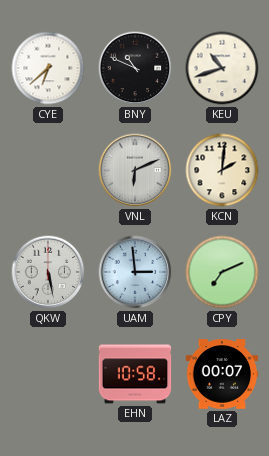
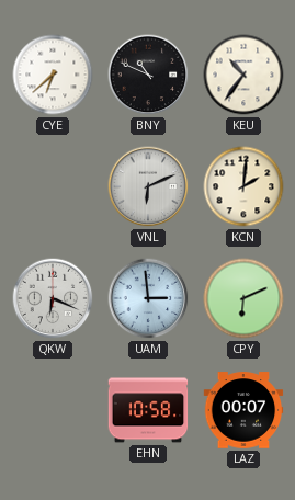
KEU: 10:42 -> 10:36 (243, 75)
QKW: 5:28 -> 6:19 (53, 298)
CPY: 7:11 -> 6:11 (243, 298)
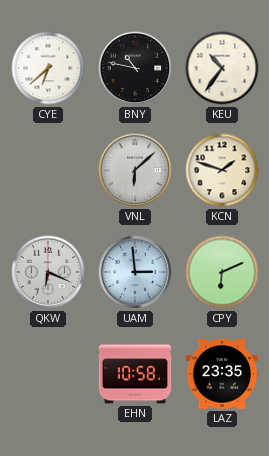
BNY: 10:49 -> 10:47 (135, 68)
VNL: 6:11 -> 6:08 (135, 170)
KCN: 2:01 -> 1:48 (222, 170)
LAZ: 00:07 -> 23:35 (222, 374)
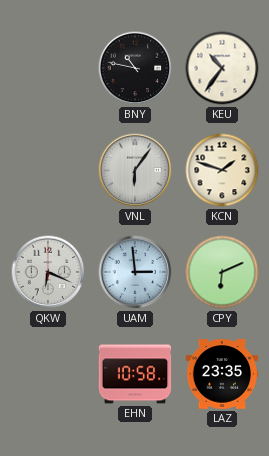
CYE: 6:38 -> none (48, 68)
VNL: 6:08 -> 6:06 (135, 170)
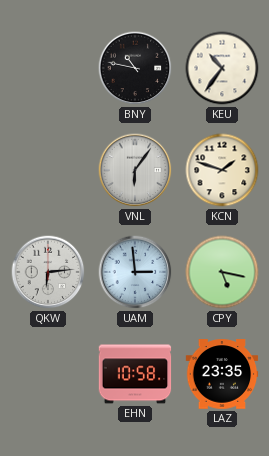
QKW: 6:19 -> 6:14 (48, 272)
CPY: 6:11 -> 5:17 (222, 272)
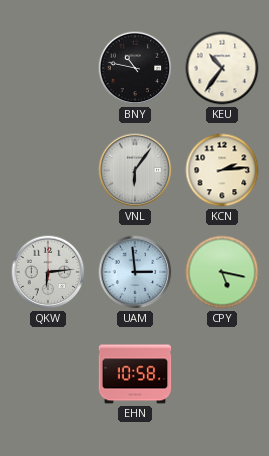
KCN: 1:48 -> 2:14 (222, 170)
LAZ: 23:35 -> none (222, 374)
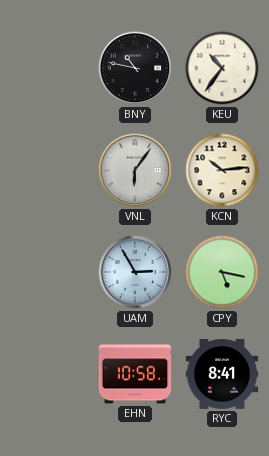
KCN: 2:14 -> 10:14 (222, 170)
QKW: 6:14 -> none (48, 272)
UAM: 2:59 -> 2:55 (135, 272)
RYC: none -> 8:41 (222, 375)
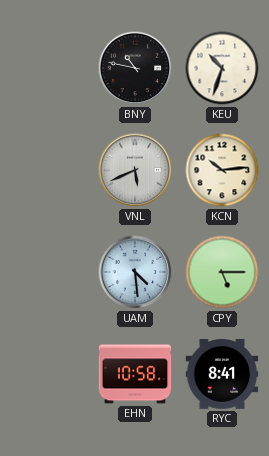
KEU: 10:36 -> 10:33 (222, 68)
VNL: 6:06 -> 5:41 (135, 170)
UAM: 2:55 -> 4:29 (135, 272)
CPY: 5:17 -> 5:15 (222, 272)
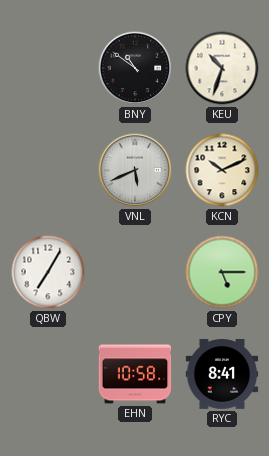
BNY: 10:47 -> 10:51 (135, 68)
KCN: 10:14 -> 10:11 (222, 170)
QBW: none -> 7:05 (48, 272)
UAM: 4:29 -> none (135, 272)
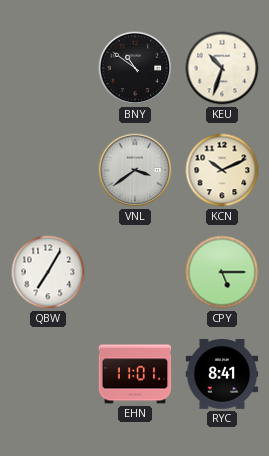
VNL: 5:41 -> 3:39 (135, 170)
EHN: 10:58 -> 11:01 (135, 374)
